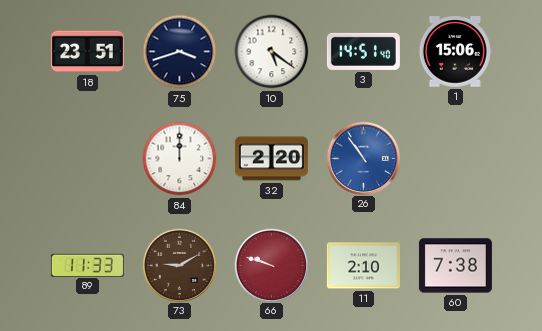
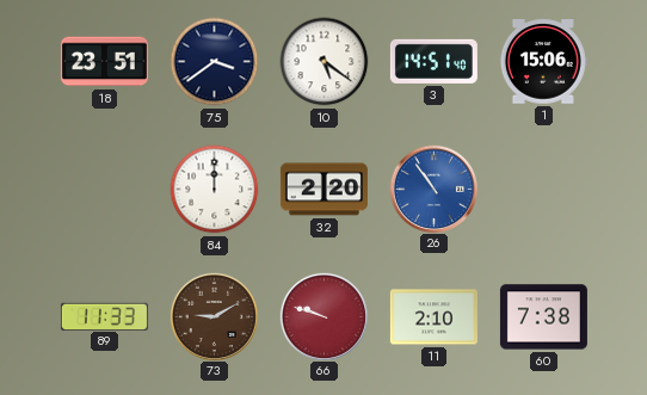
75: 3:42 -> 3:39 (215, 62)
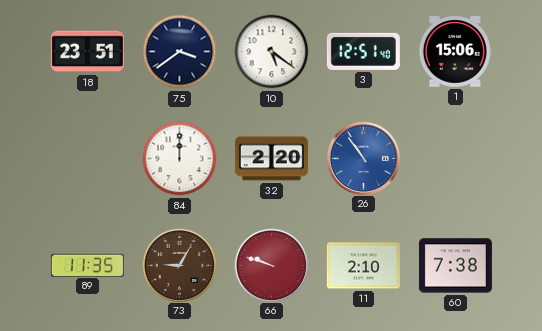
3: 14:51 -> 12:51 (363, 51)
89: 11:33 -> 11:35 (87, 265)
73: 9:10 -> 9:05 (179, 265)
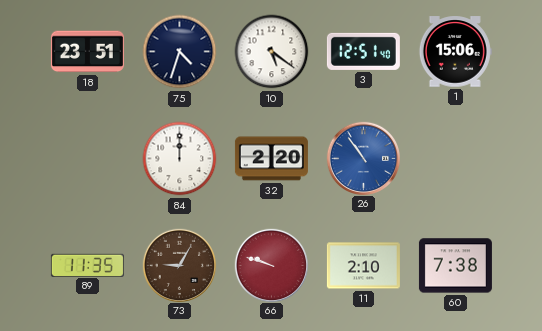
75: 3:39 -> 4:33 (180, 52)
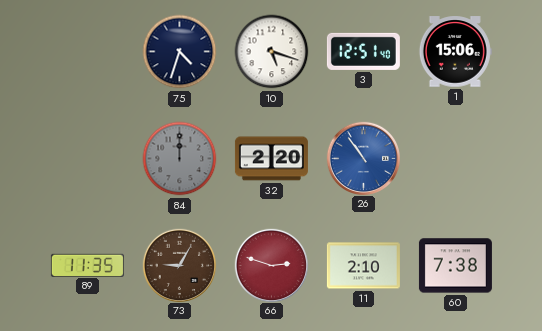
18: 23:51 -> none (87, 52)
10: 5:21 -> 5:18 (272, 52)
84 dial: white -> grey (180, 159)
66: 9:48 -> 2:48 (271, 265)
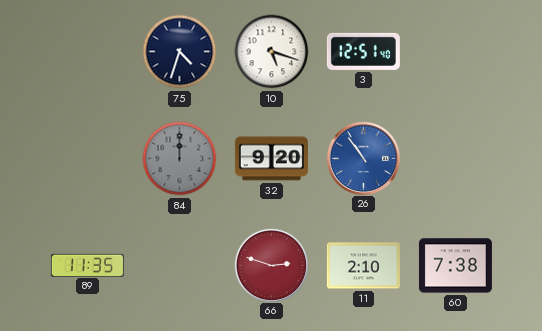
1: 15:06 -> none (455, 52)
32: 2:20 -> 9:20 (271, 159)
73: 9:05 -> none (179, 265)
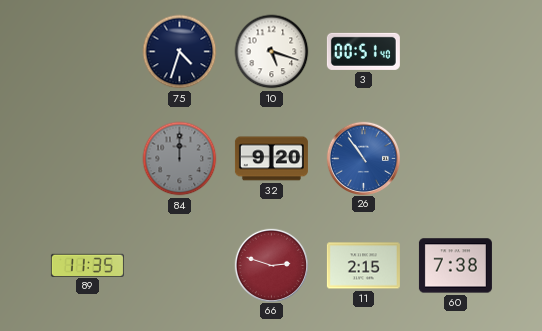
3: 12:51 -> 00:51 (363, 51)
11: 2:10 -> 2:15 (363, 266)
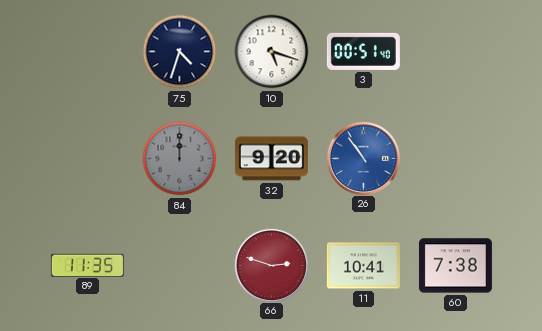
11: 2:15 -> 10:41 (363, 266)
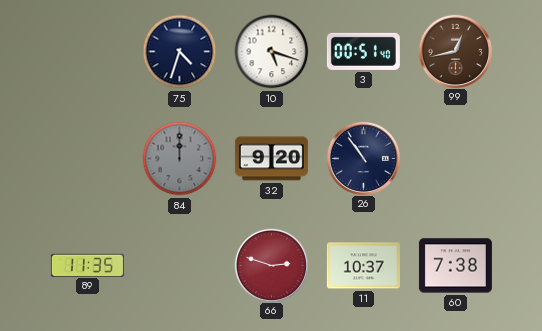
99: none -> 12:43 (455, 51)
26 dial: blue -> navy (363, 158)
11: 10:41 -> 10:37 (363, 266)
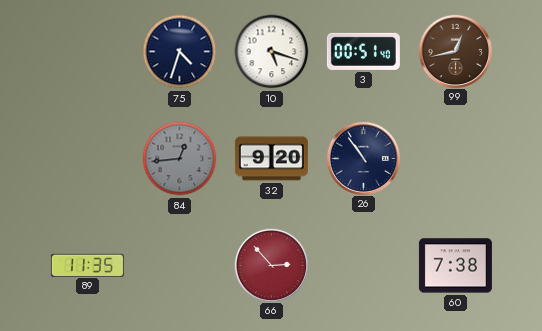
84: 12:00 -> 12:44 (180, 159)
66: 2:48 -> 2:53 (271, 265)
11: 10:37 -> none (363, 266)
